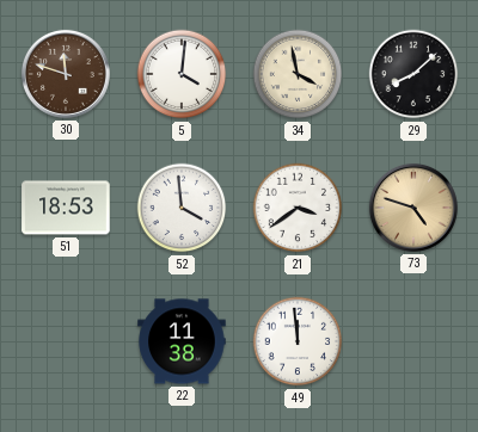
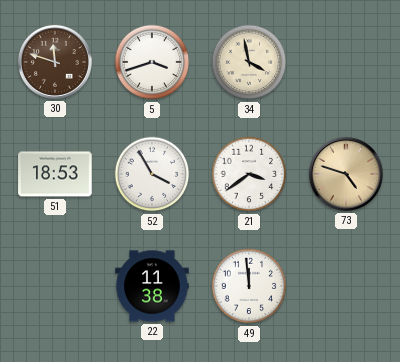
5: 4:01 -> 3:42 (152, 62)
29: 8:08 -> none (413, 74)
52: 3:59 -> 3:55 (152, 174)
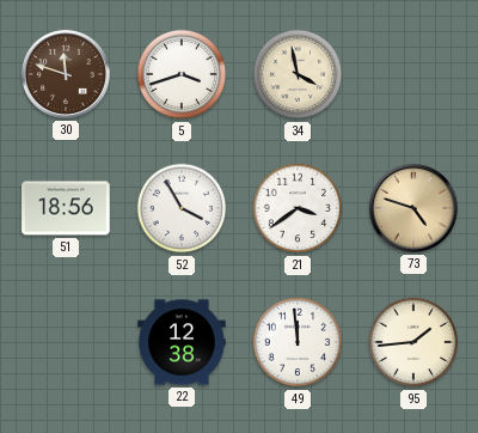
51: 18:53 -> 18:56 (66, 208)
22: 11:38 -> 12:38 (182, 342)
95: none -> 1:44 (413, 342)
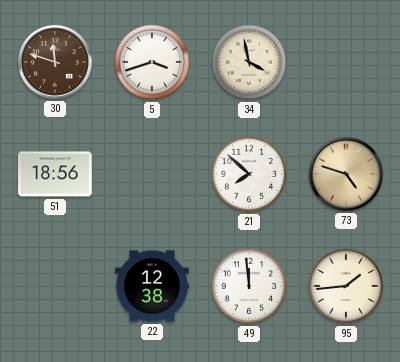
52: 3:55 -> none (182, 208)
21: 3:39 -> 7:52 (249, 174)
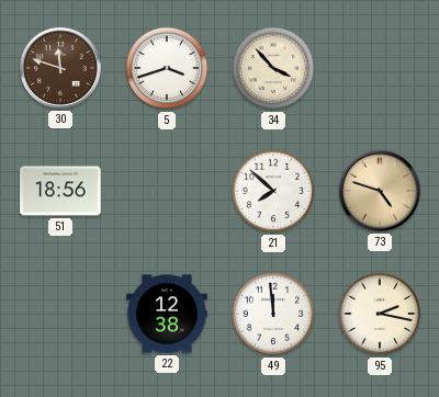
34: 3:58 -> 3:53 (273, 68)
95: 1:44 -> 2:17 (380, 314)
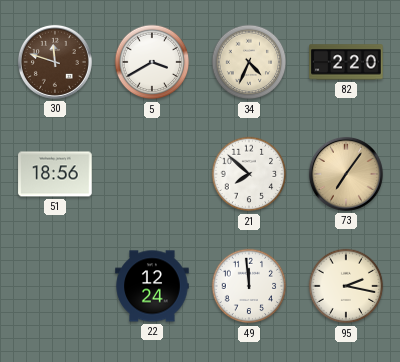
5: 3:42 -> 3:40 (152, 62)
34: 3:53 -> 4:34 (249, 62)
82: none -> 2:20 (346, 62)
73: 4:48 -> 7:06 (346, 174)
22: 12:38 -> 12:24 (152, 286)
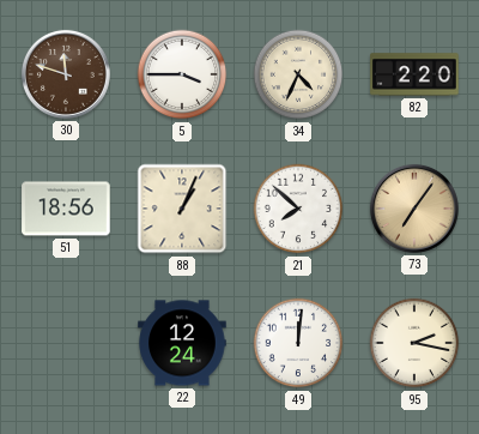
5: 3:40 -> 3:45 (182, 74)
88: none -> 1:04 (182, 209)
49: 11:59 -> 12:01 (298, 343)
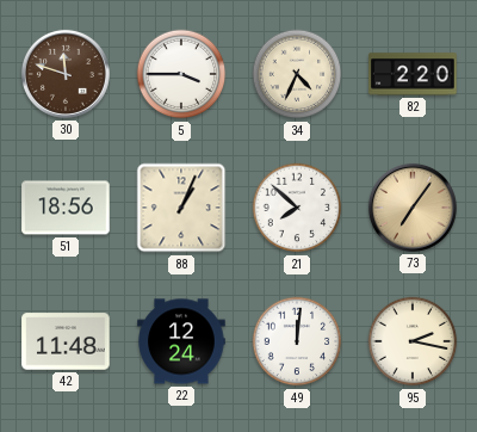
42: none -> 11:48 (66, 341)
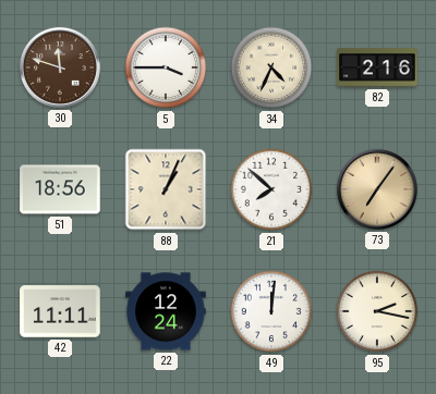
82: 2:20 -> 2:16 (377, 67)
42: 11:48 -> 11:11 (60, 311)
